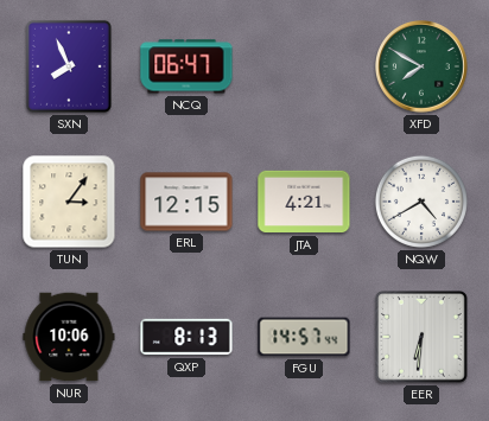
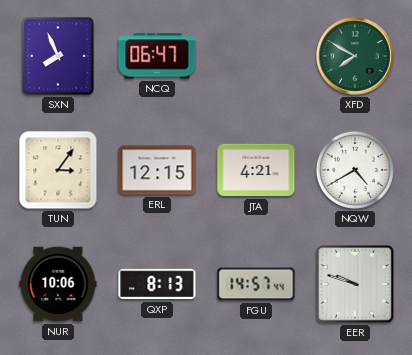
EER: 6:31 -> 9:48 (356, 285)
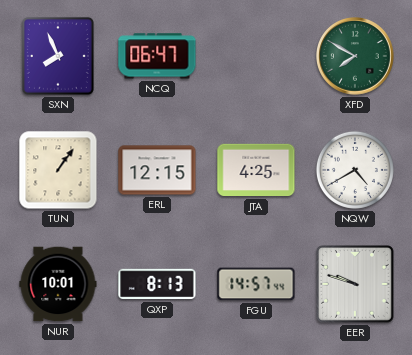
TUN: 3:06 -> 1:06 (58, 170)
JTA: 4:21 -> 4:25 (256, 170)
NUR: 10:06 -> 10:01 (58, 284)
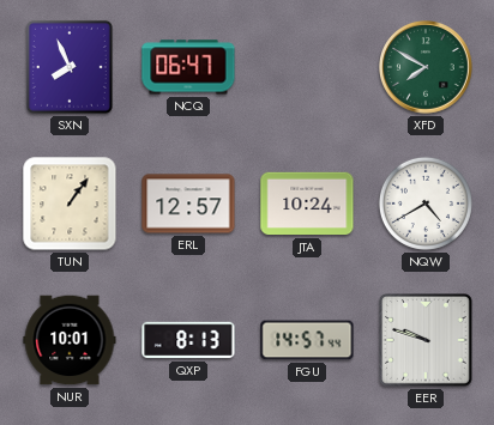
ERL: 12:15 -> 12:57 (188, 204)
JTA: 4:25 -> 10:24 (307, 204)
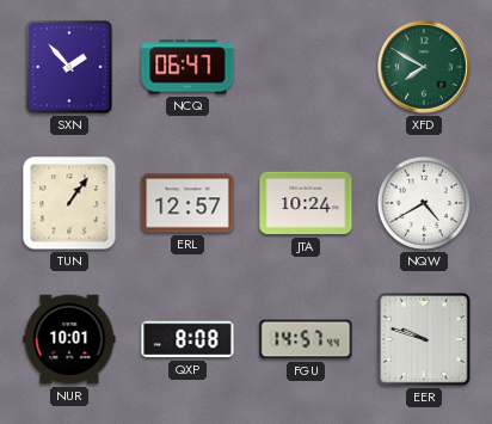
SXN: 7:56 -> 1:53 (69, 67)
QXP: 8:13 -> 8:08 (187, 339)
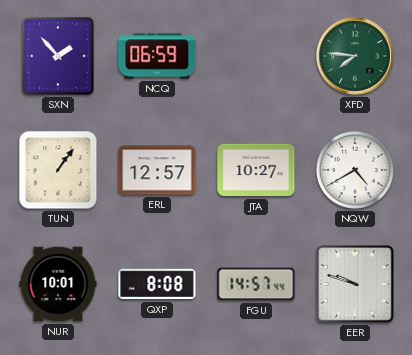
NCQ: 06:47 -> 06:59 (157, 56)
XFD: 7:50 -> 7:46 (355, 56)
JTA: 10:24 -> 10:27 (256, 170)
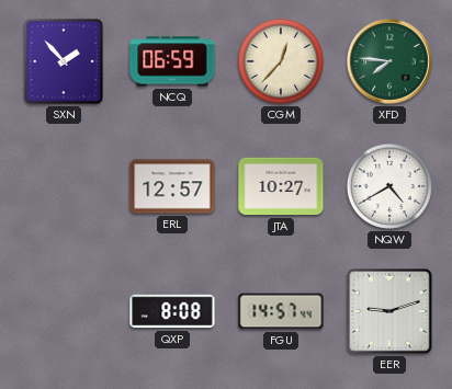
CGM: none -> 12:37 (281, 61)
TUN: 1:06 -> none (58, 170)
NUR: 10:01 -> none (58, 284)
EER: 9:48 -> 9:12 (391, 312)
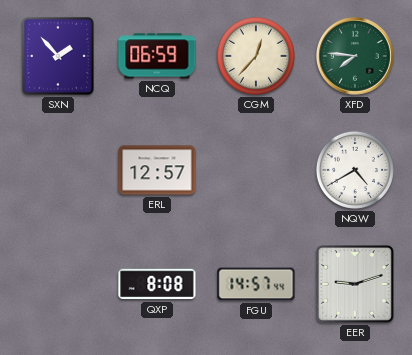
JTA: 10:27 -> none (281, 186)
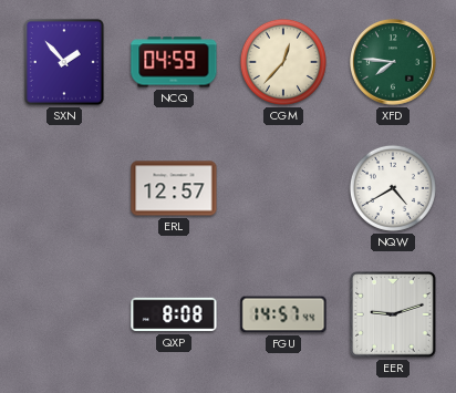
NCQ: 06:59 -> 04:59 (174, 62)
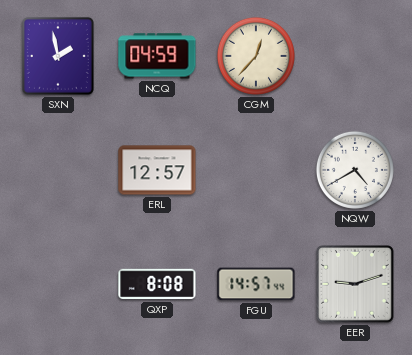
SXN: 1:53 -> 1:58 (58, 56)
XFD: 7:46 -> none (393, 62)
